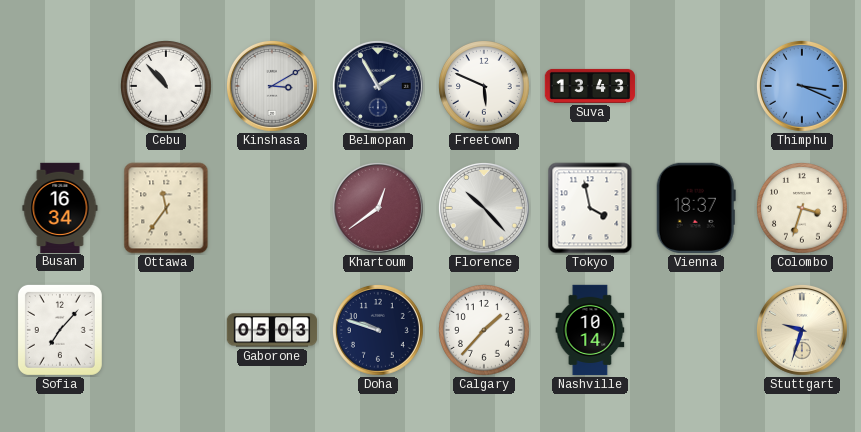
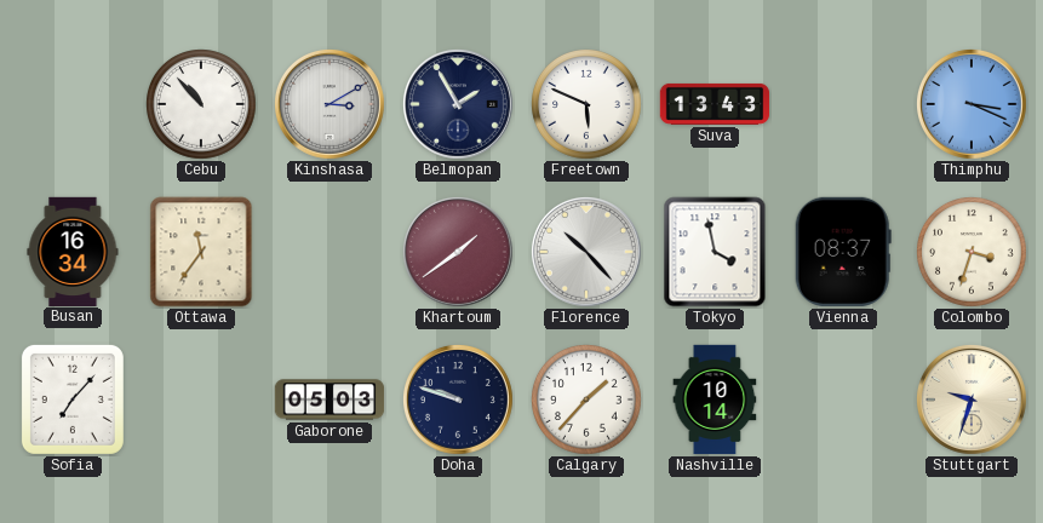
Khartoum: 12:39 -> 1:39 (458, 252)
Vienna: 18:37 -> 08:37 (843, 252)
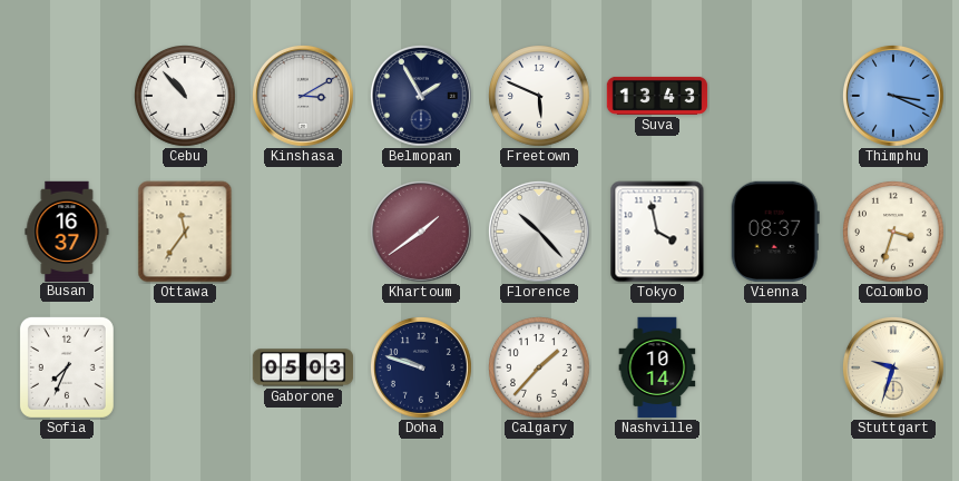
Busan: 16:34 -> 16:37 (67, 230)
Sofia: 7:07 -> 7:34 (67, 367)
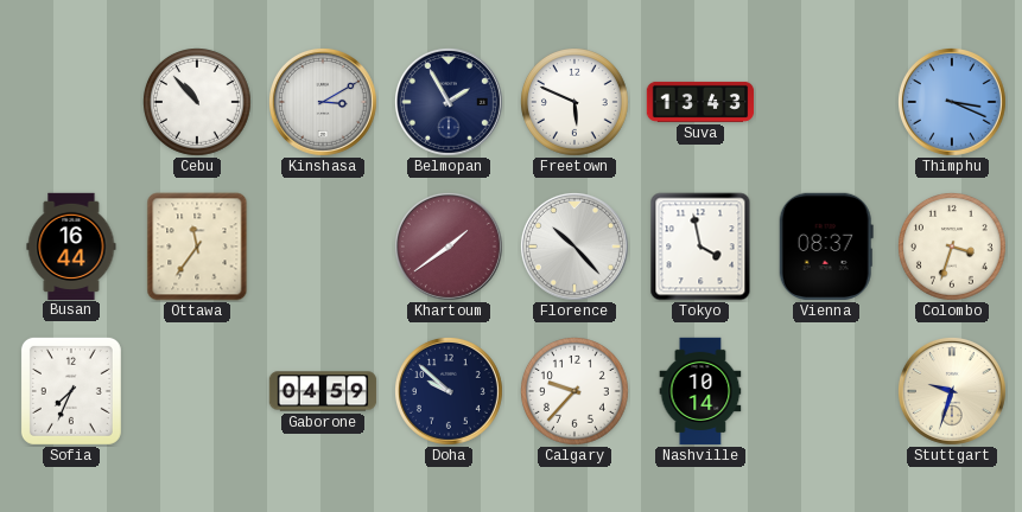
Busan: 16:37 -> 16:44 (71, 245)
Gaborone: 05:03 -> 04:59 (323, 391)
Doha: 9:48 -> 9:52 (449, 391)
Calgary: 1:37 -> 9:37 (576, 392)
